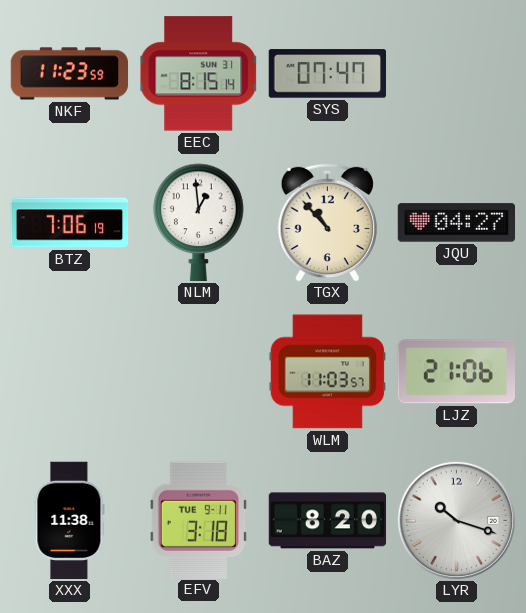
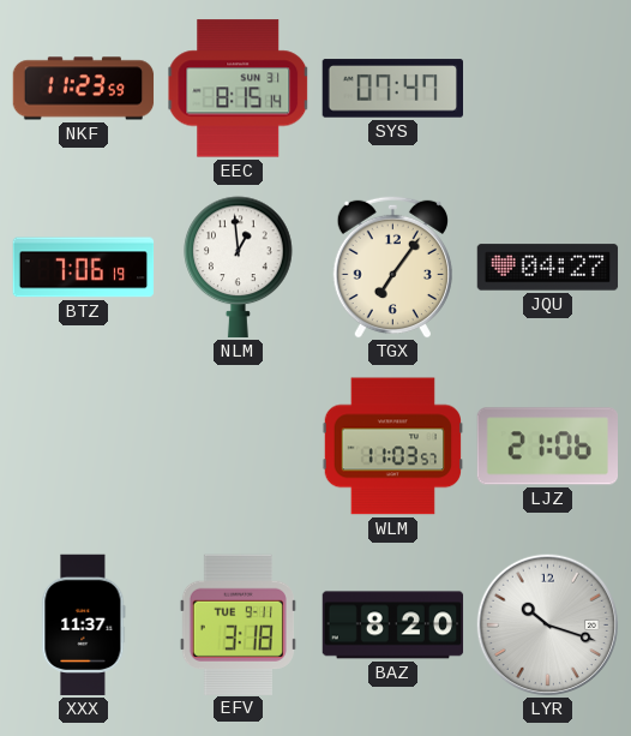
TGX: 10:53 -> 7:06 (392, 267)
XXX: 11:38 -> 11:37 (84, 626)
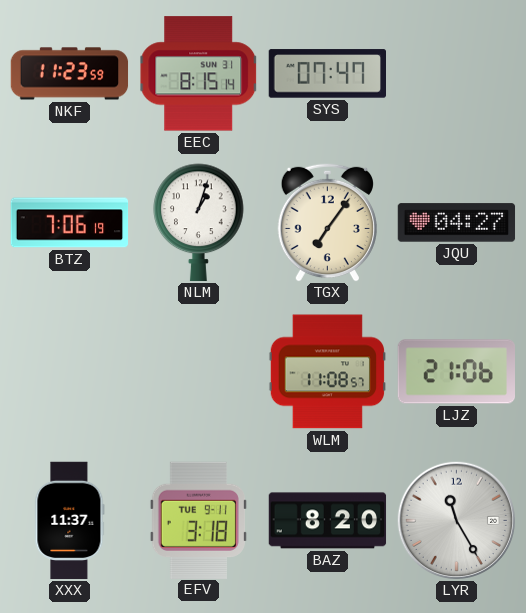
NLM: 12:59 -> 1:03 (199, 222)
WLM: 11:03 -> 11:08 (327, 372)
LYR: 10:18 -> 11:25 (456, 520)
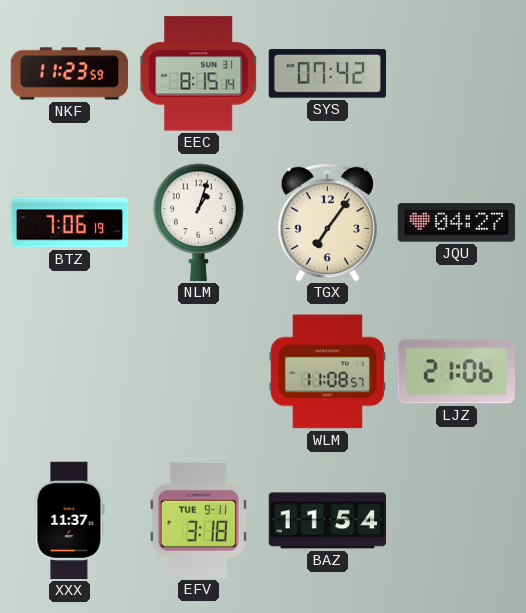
SYS: 07:47 -> 07:42 (328, 74)
BAZ: 8:20 -> 11:54 (328, 521)
LYR: 11:25 -> none (456, 520)
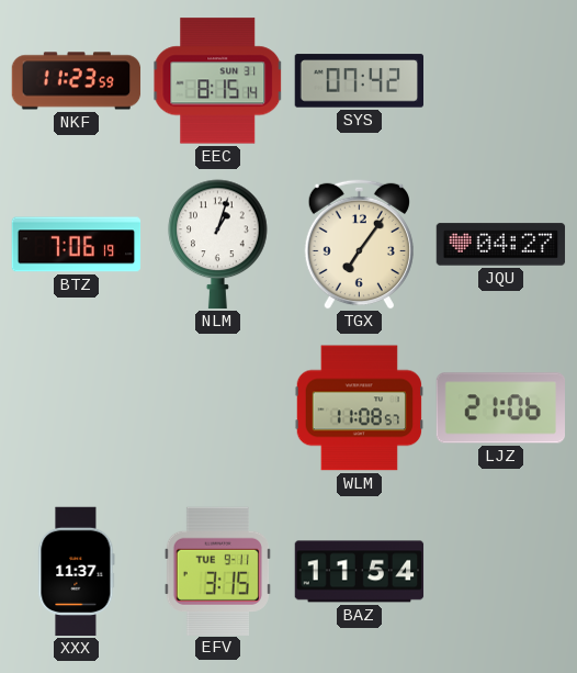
EFV: 3:18 -> 3:15 (217, 571)
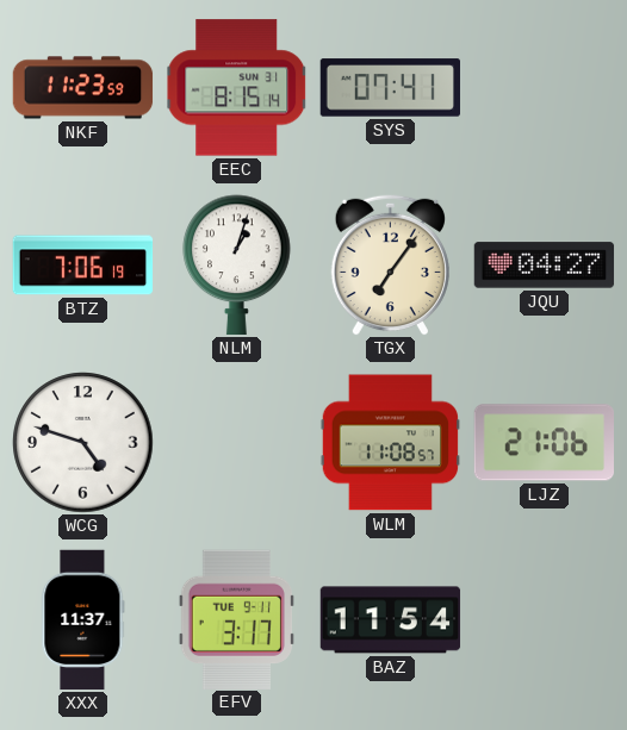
SYS: 07:42 -> 07:41 (391, 88)
WCG: none -> 4:48 (83, 443)
EFV: 3:15 -> 3:17 (236, 619)
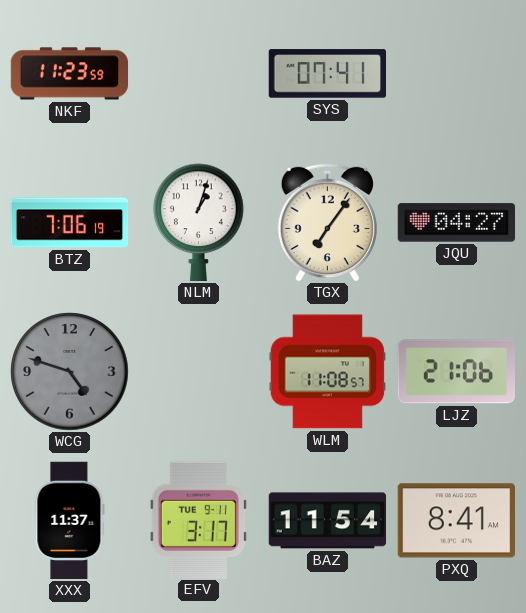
EEC: 8:15 -> none (237, 88)
WCG dial: white -> grey (70, 372)
PXQ: none -> 8:41 (456, 521)
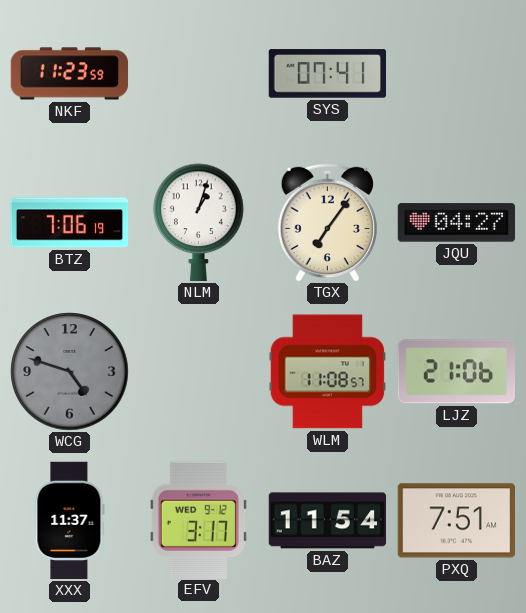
EFV date: TUE 9-11 -> WED 9-12 (198, 520)
PXQ: 8:41 -> 7:51 (456, 521)
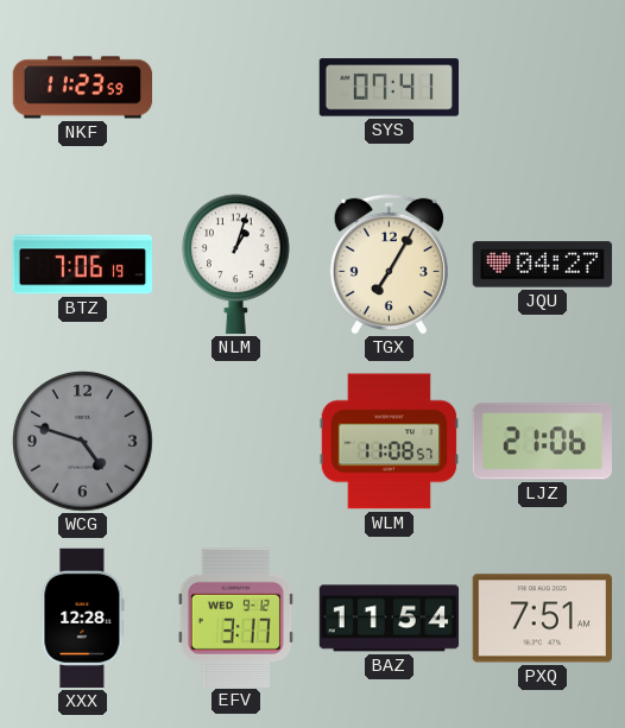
TGX: 7:06 -> 7:05 (389, 264)
XXX: 11:37 -> 12:28 (83, 619)
